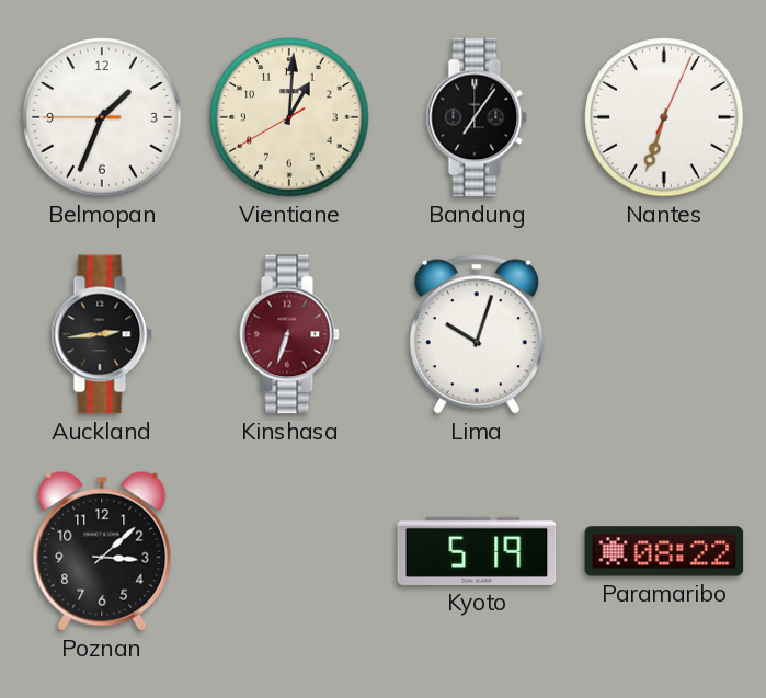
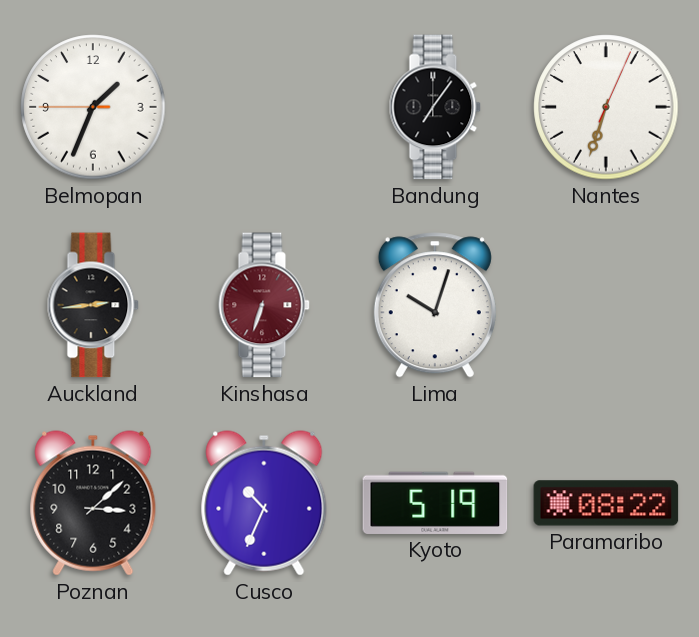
Vientiane: 1:00 -> none (289, 117)
Cusco: none -> 10:34 (264, 503)
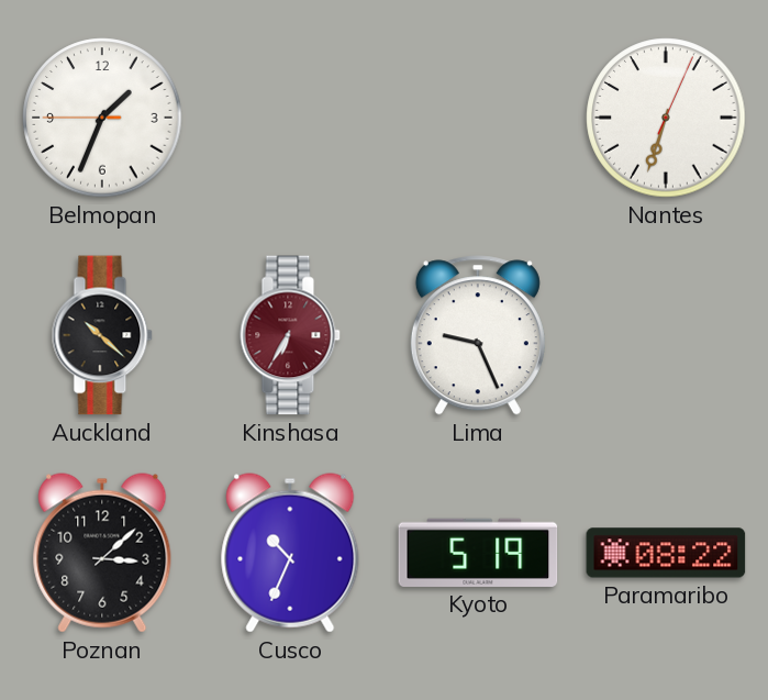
Bandung: 7:06 -> none (435, 107)
Auckland: 2:44 -> 10:22 (102, 335)
Kinshasa: 6:33 -> 6:35 (290, 335)
Lima: 10:03 -> 9:26 (478, 335)
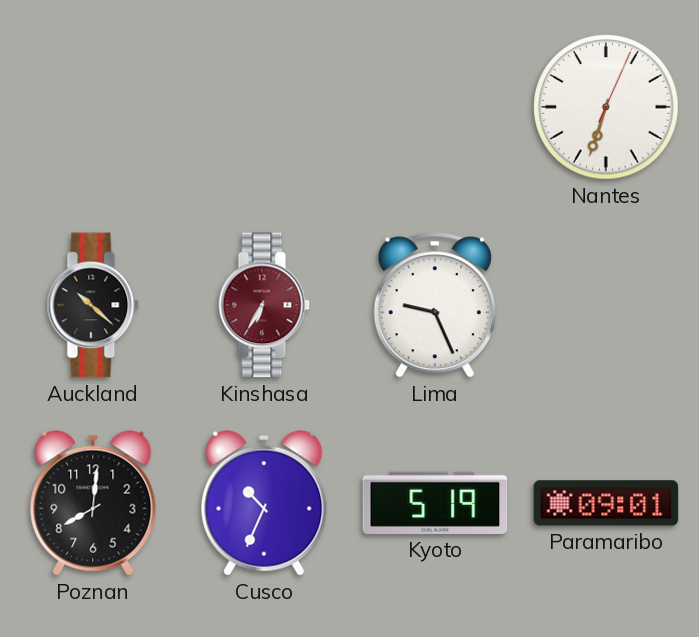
Belmopan: 1:33 -> none (102, 118)
Poznan: 3:08 -> 8:01 (93, 503)
Paramaribo: 08:22 -> 09:01 (606, 503)
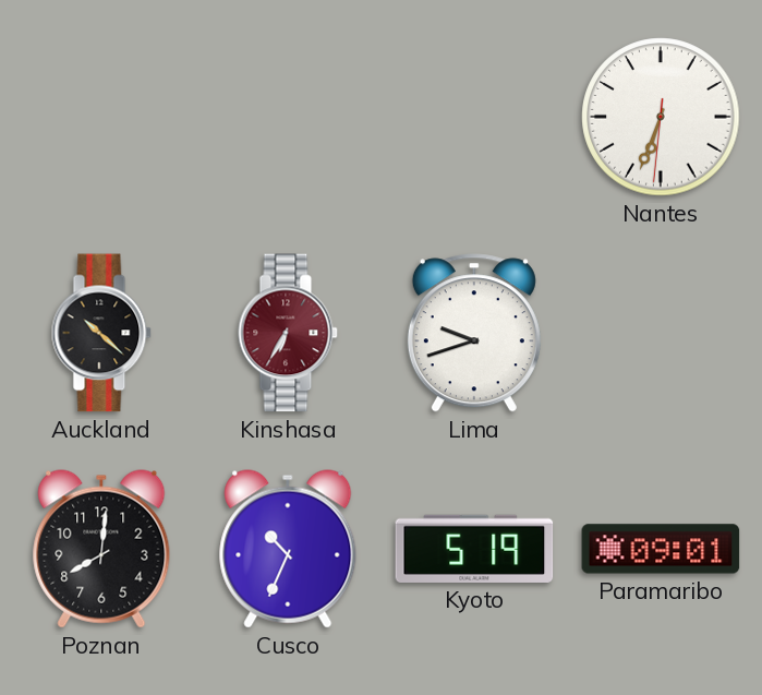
Nantes: 6:33:04 -> 6:33:31 (661, 117)
Lima: 9:26 -> 9:42 (474, 333)
